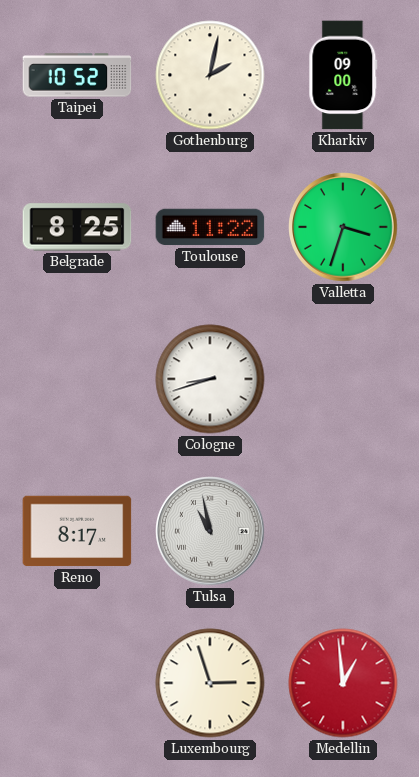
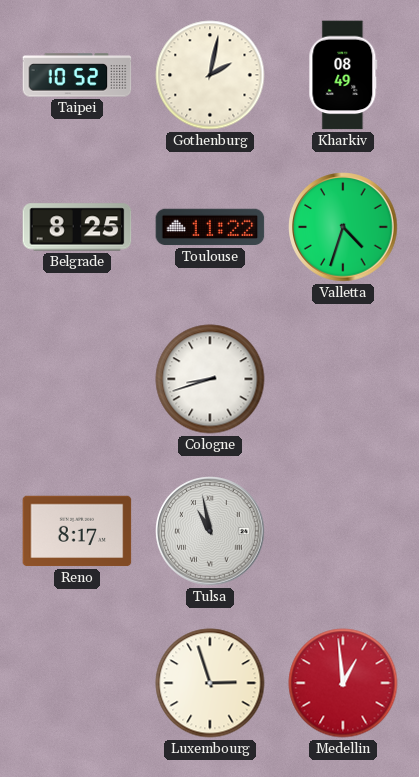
Kharkiv: 09:00 -> 08:49 (343, 75)
Valletta: 3:33 -> 4:33 (343, 227)
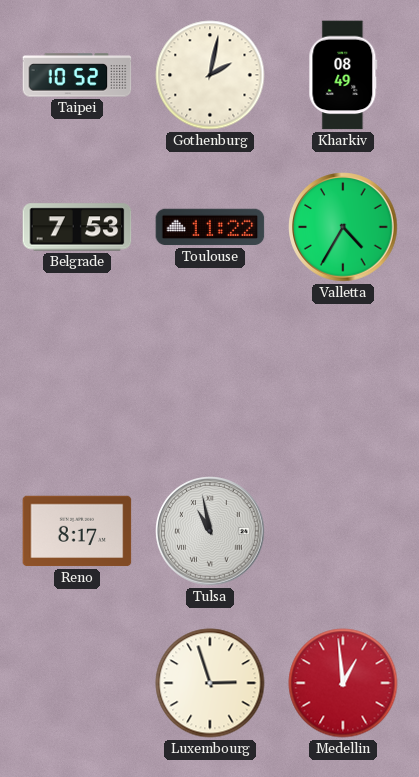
Belgrade: 8:25 -> 7:53 (77, 227)
Valletta: 4:33 -> 4:35 (343, 227)
Cologne: 8:42 -> none (210, 379)
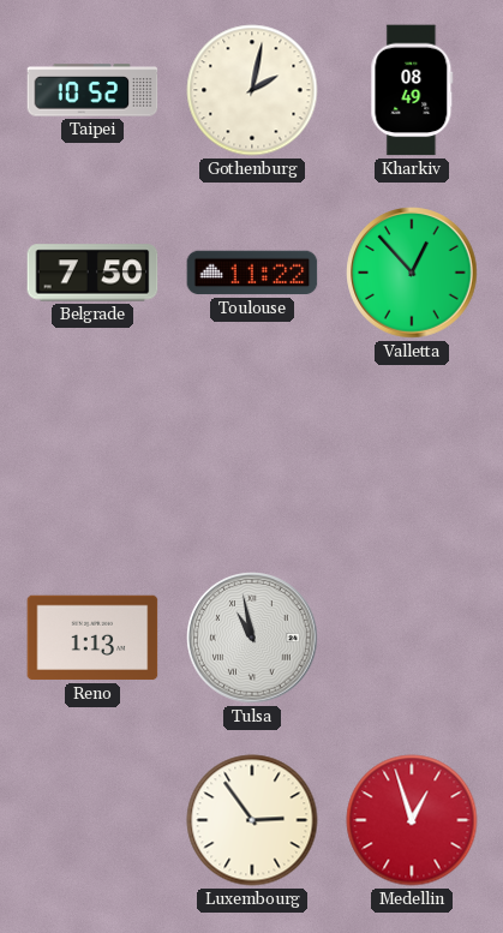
Belgrade: 7:53 -> 7:50 (92, 273)
Valletta: 4:35 -> 12:53 (412, 273)
Reno: 8:17 -> 1:13 (92, 638)
Luxembourg: 2:57 -> 2:54 (252, 820)
Medellin: 12:59 -> 12:57 (412, 820)
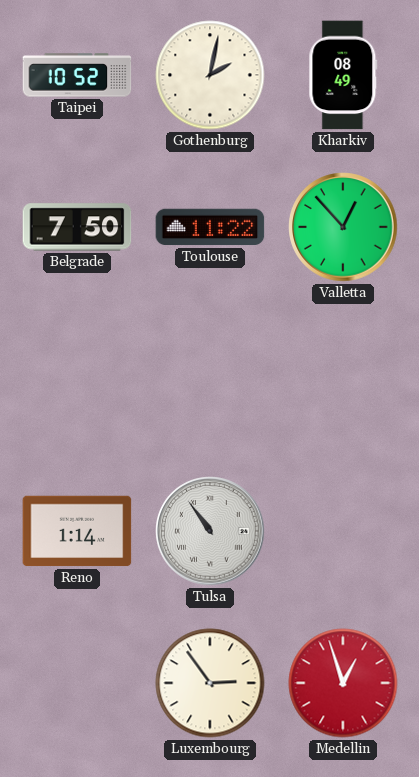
Reno: 1:13 -> 1:14 (77, 531)
Tulsa: 10:58 -> 10:54 (210, 531)
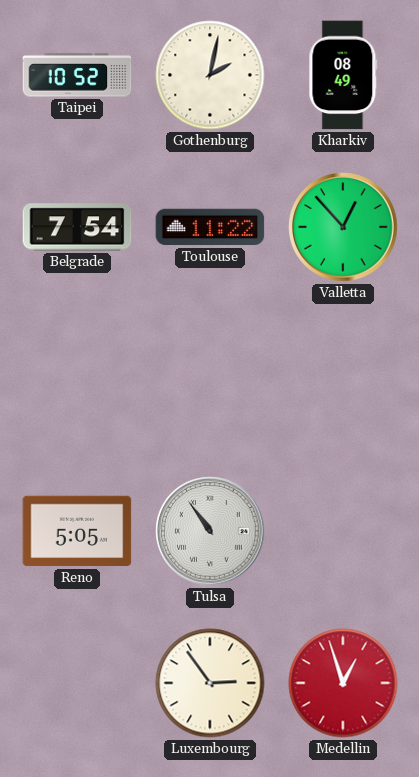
Belgrade: 7:50 -> 7:54 (77, 227)
Reno: 1:14 -> 5:05 (77, 531)
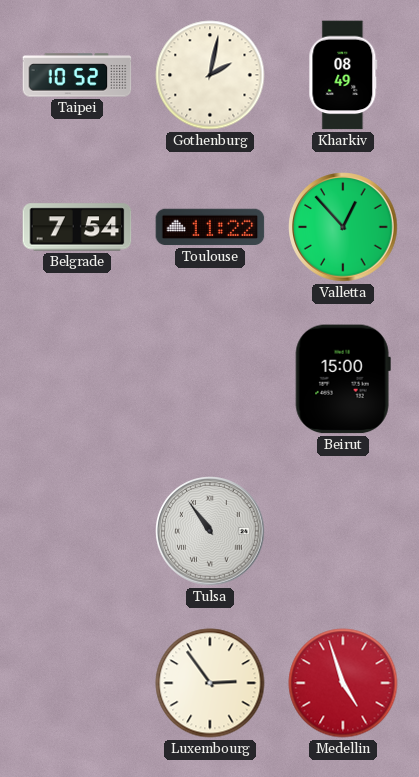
Beirut: none -> 15:00 (343, 379)
Reno: 5:05 -> none (77, 531)
Medellin: 12:57 -> 4:57 (343, 683)
